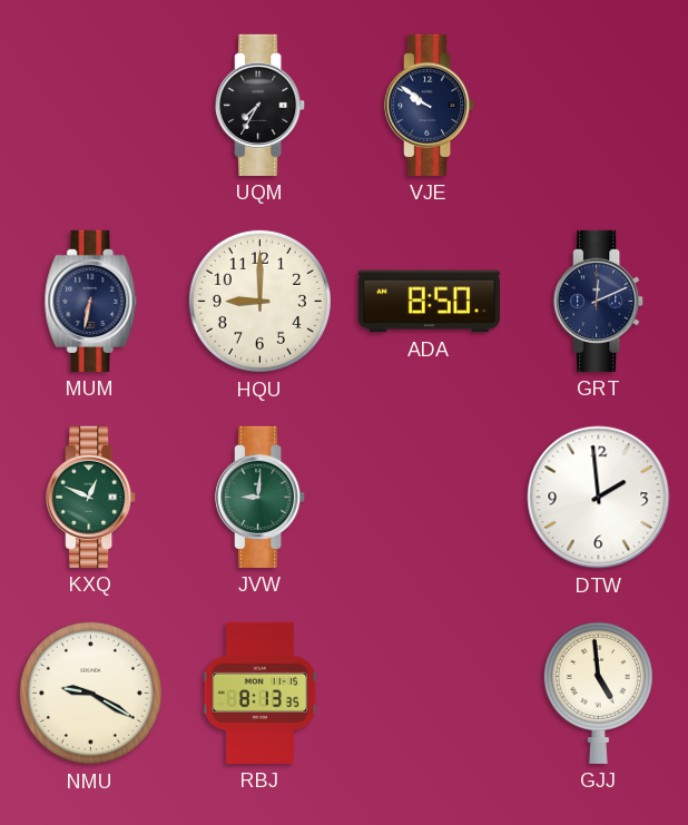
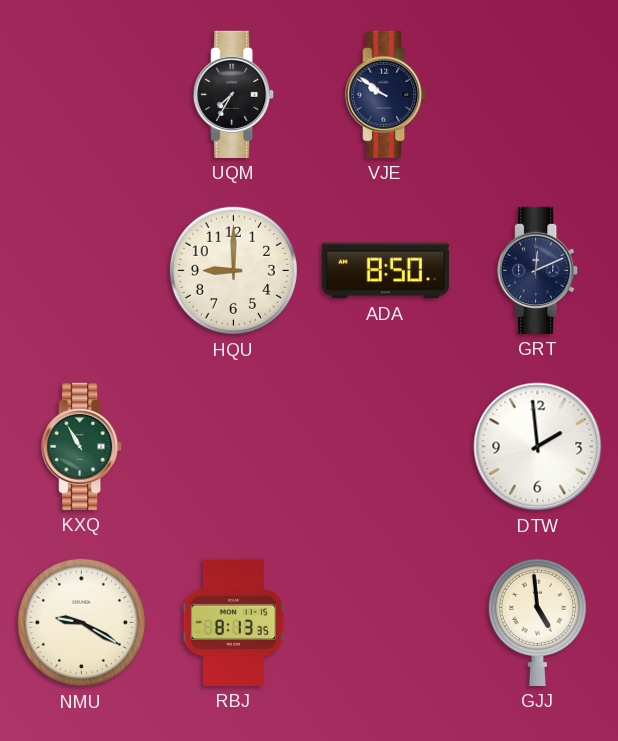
MUM: 6:32 -> none (91, 301)
KXQ: 12:49 -> 10:55 (82, 446)
JVW: 9:01 -> none (261, 497)
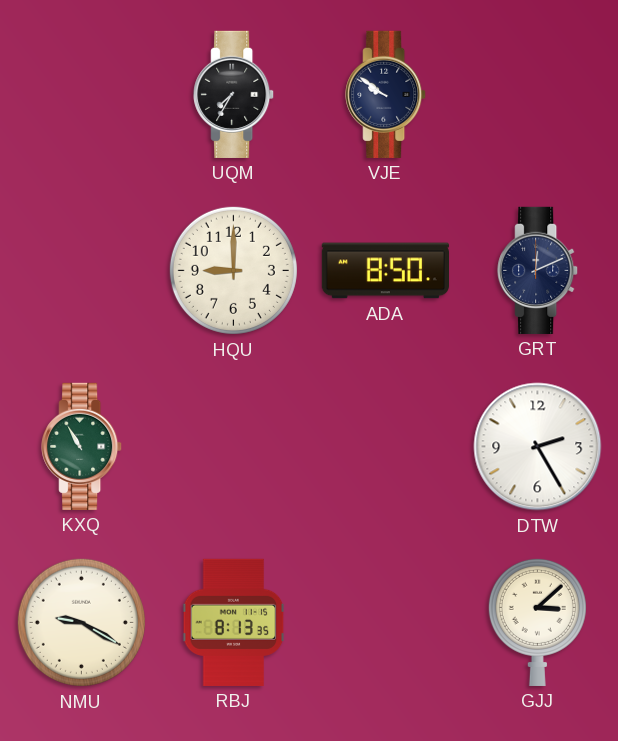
DTW: 1:59 -> 2:25 (538, 447)
GJJ: 4:59 -> 3:08 (537, 622)
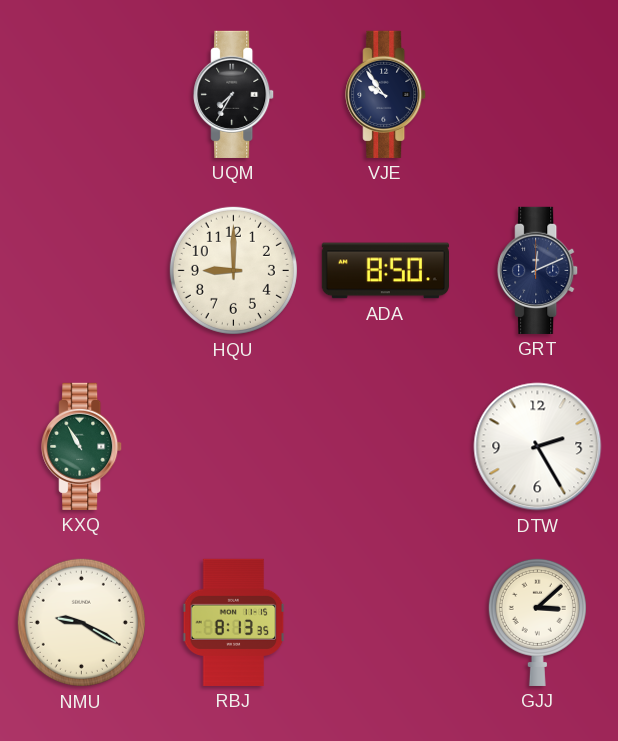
VJE: 9:51 -> 9:54 (386, 94)
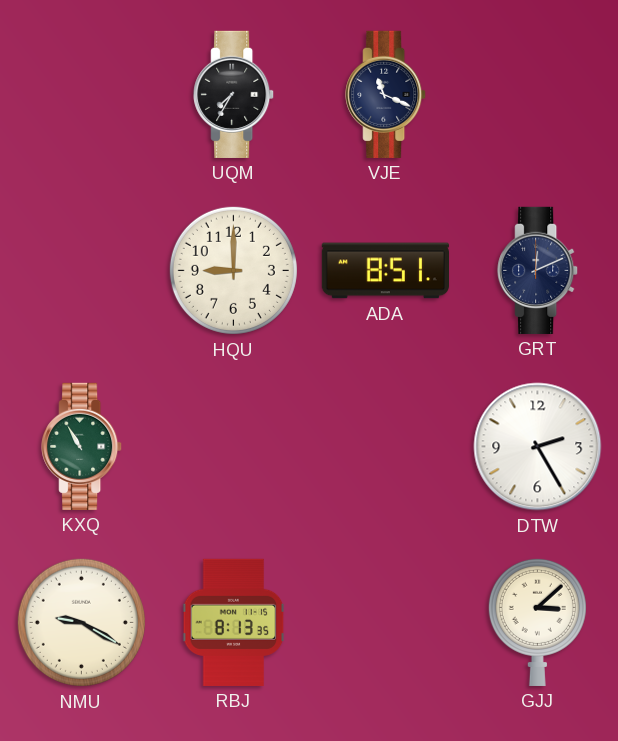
VJE: 9:54 -> 11:19 (386, 94)
ADA: 8:50 -> 8:51 (385, 271)
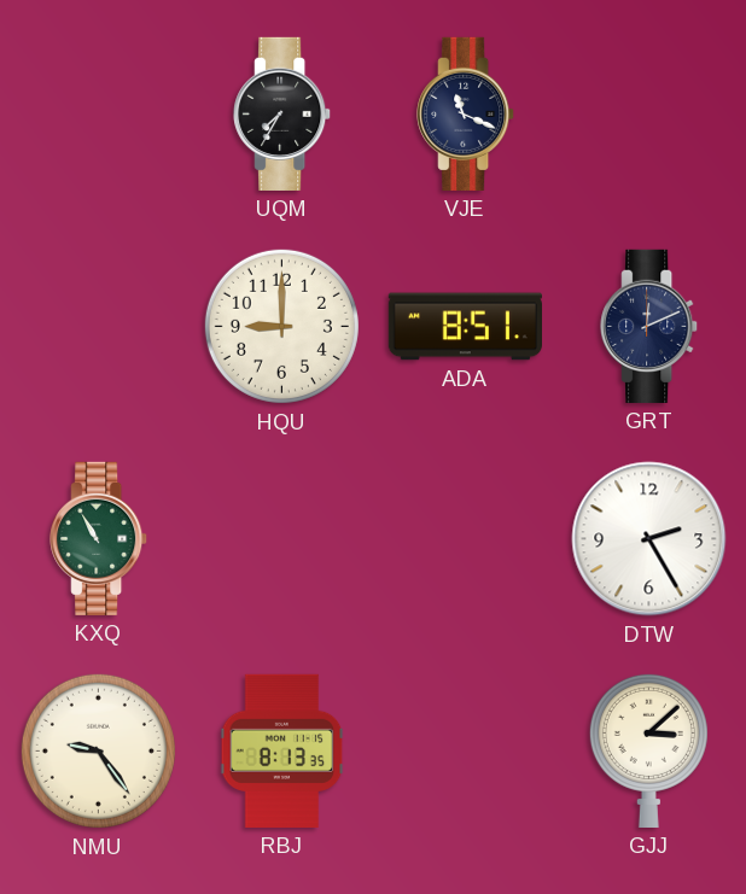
NMU: 9:20 -> 9:24 (98, 750)
